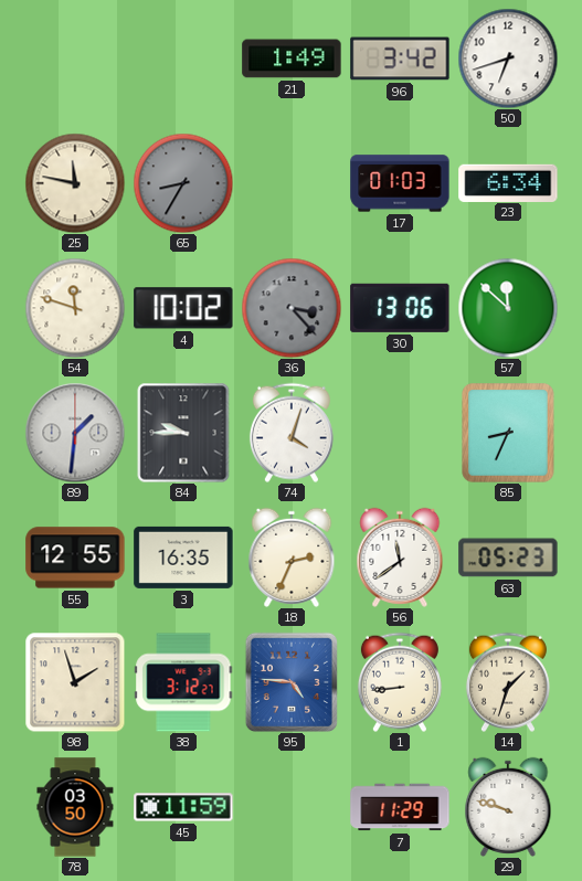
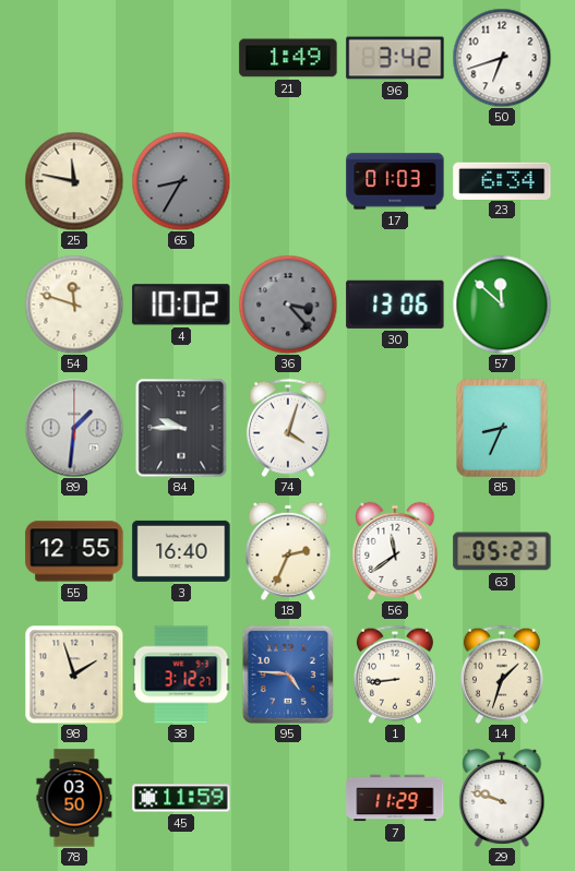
3: 16:35 -> 16:40 (181, 551)
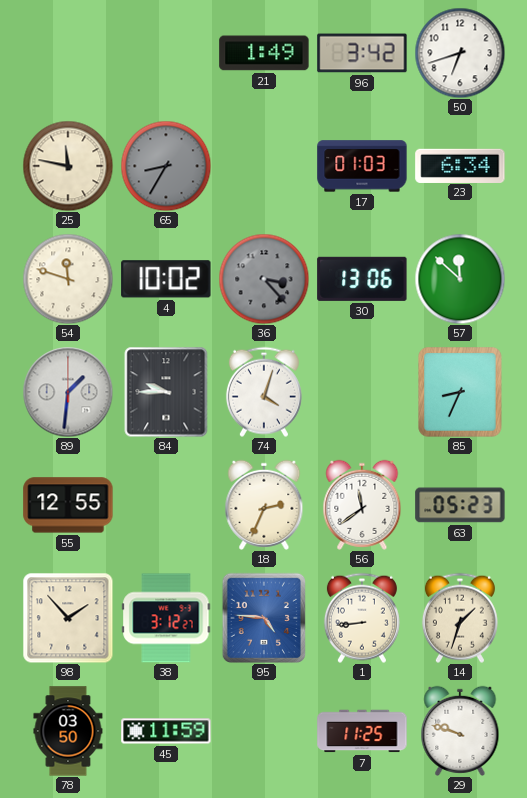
3: 16:40 -> none (181, 551)
98: 1:57 -> 1:53 (68, 618)
7: 11:29 -> 11:25 (362, 731)
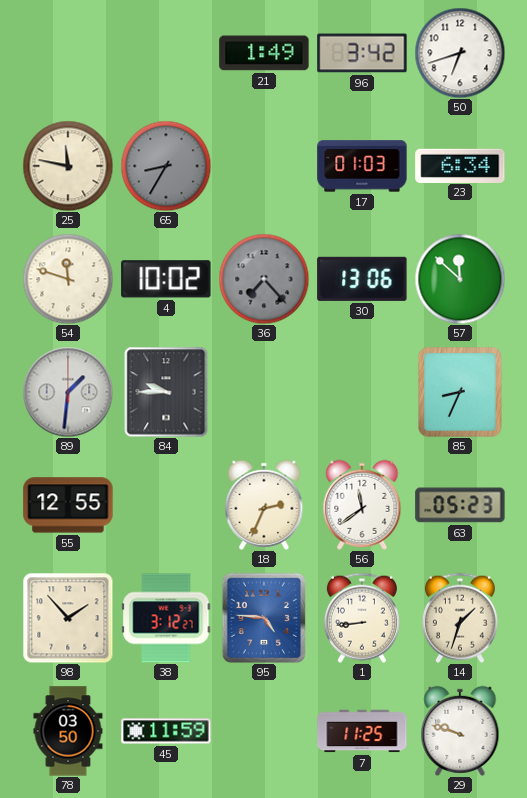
36: 3:23 -> 7:23 (264, 279)
74: 4:03 -> none (264, 392)
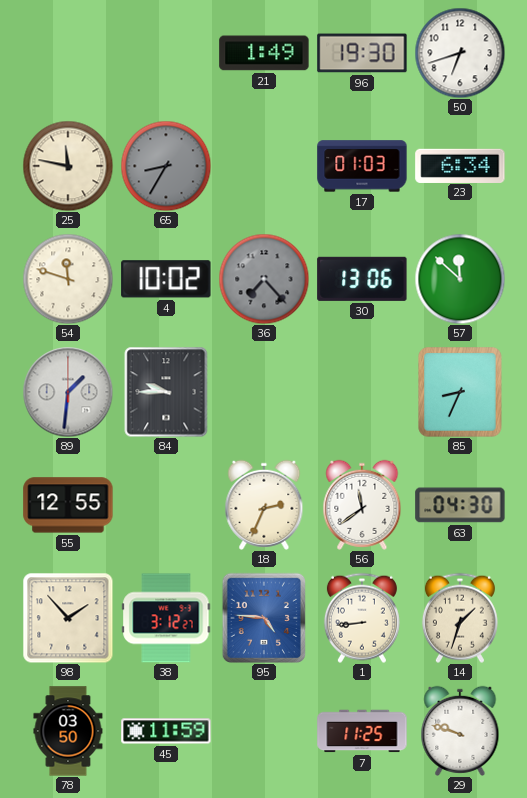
96: 3:42 -> 19:30 (362, 53)
63: 05:23 -> 04:30 (460, 505)
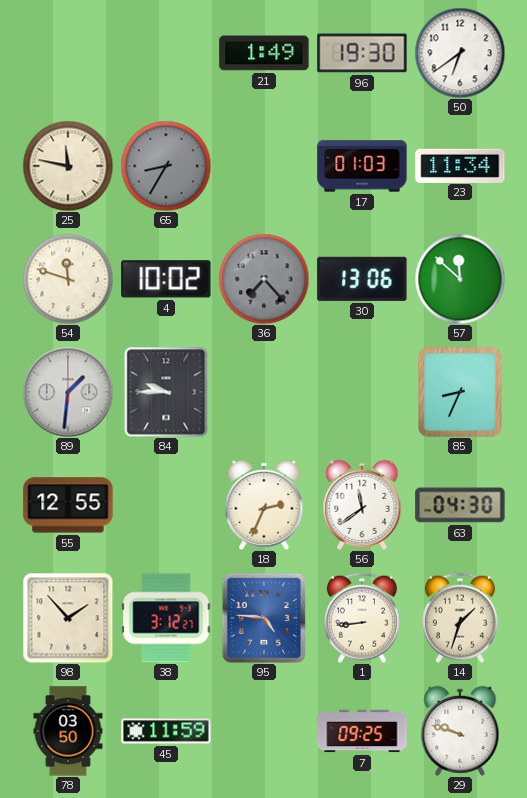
50: 6:42 -> 6:39 (460, 53)
23: 6:34 -> 11:34 (460, 165)
7: 11:25 -> 09:25 (362, 731)
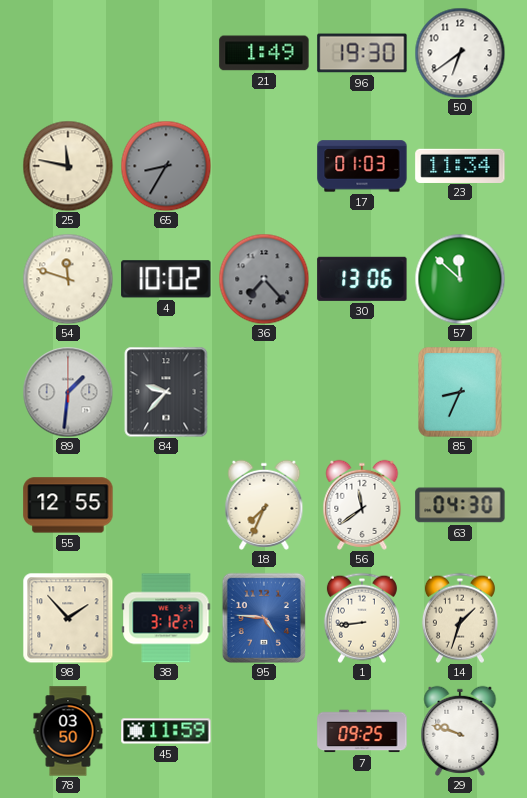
84: 9:45 -> 9:37 (166, 392)
18: 2:34 -> 7:34 (264, 505)
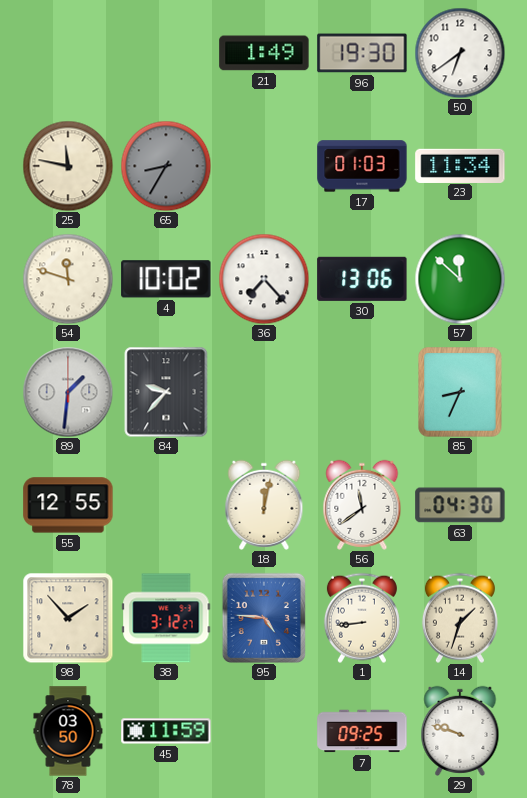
36 dial: grey -> white (264, 279)
18: 7:34 -> 12:02 (264, 505)
